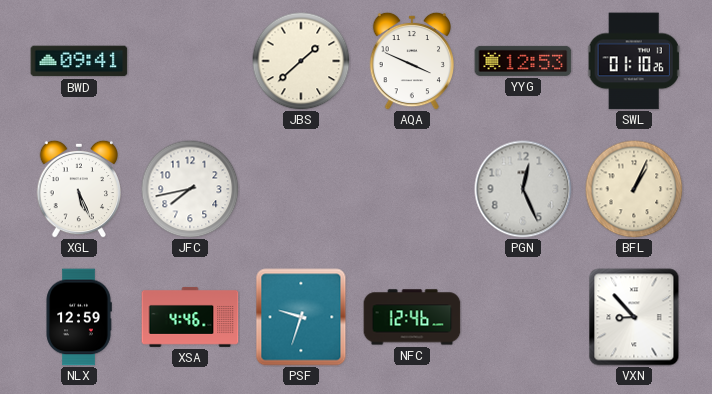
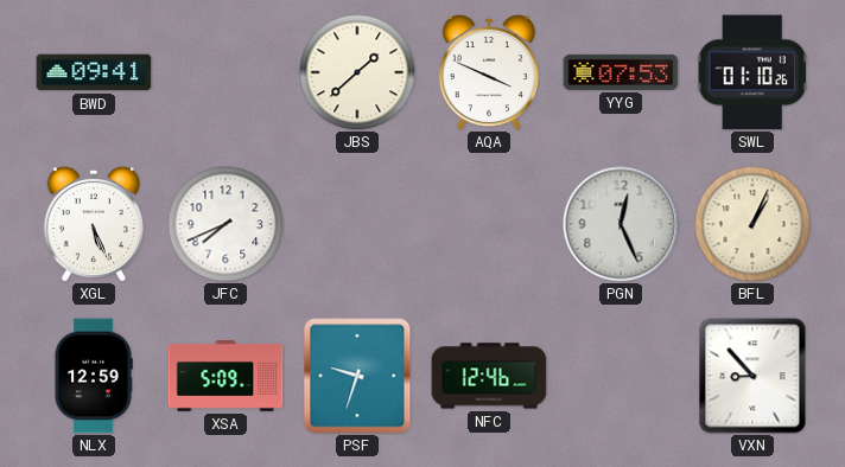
YYG: 12:53 -> 07:53 (621, 72)
JFC: 7:43 -> 7:41 (225, 224)
XSA: 4:46 -> 5:09 (225, 376)
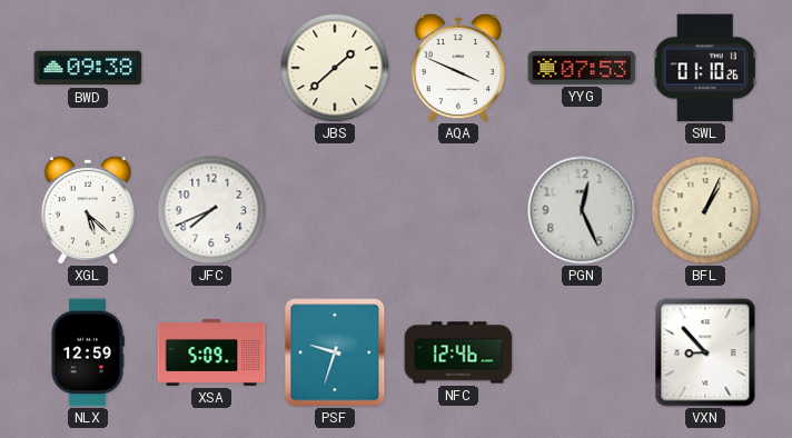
BWD: 09:41 -> 09:38 (88, 68)
XGL: 5:26 -> 5:22 (88, 210)
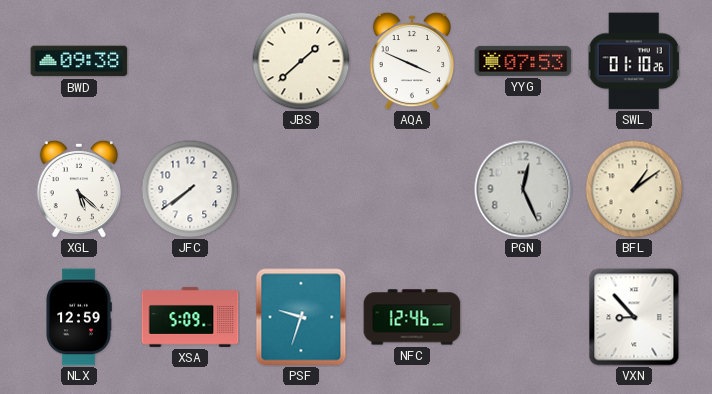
JFC: 7:41 -> 7:39 (190, 189)
BFL: 1:04 -> 1:09 (634, 189)
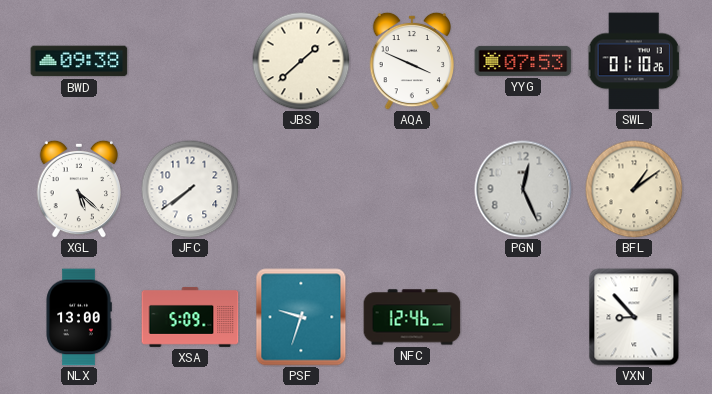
NLX: 12:59 -> 13:00 (79, 317)
